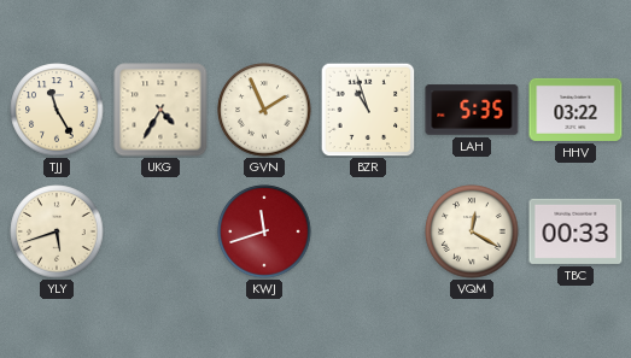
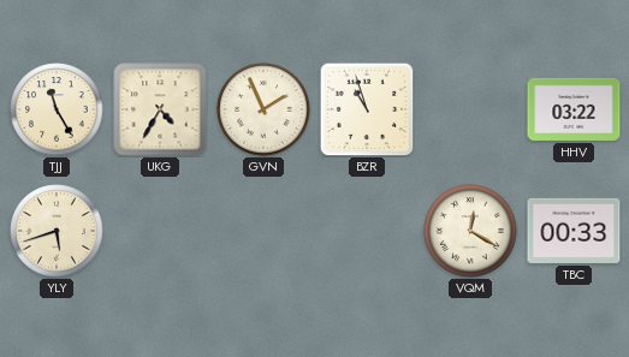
LAH: 5:35 -> none (472, 110)
KWJ: 11:42 -> none (264, 231)
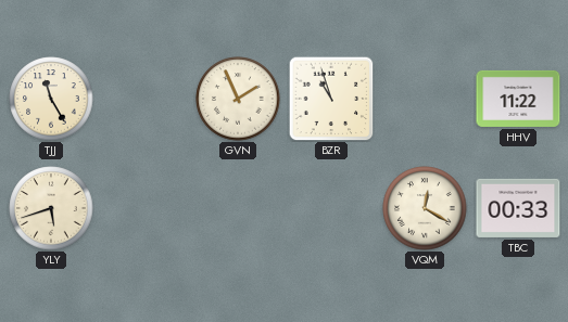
UKG: 4:35 -> none (160, 109)
HHV: 03:22 -> 11:22 (518, 99)
